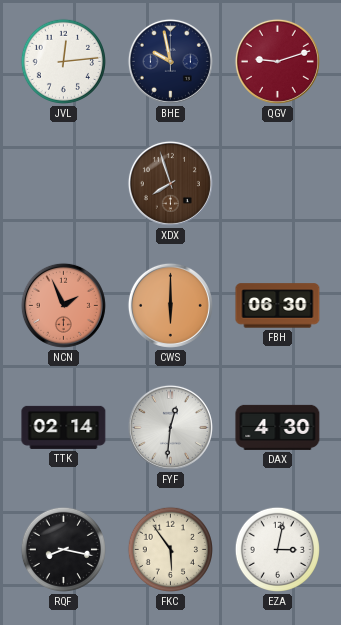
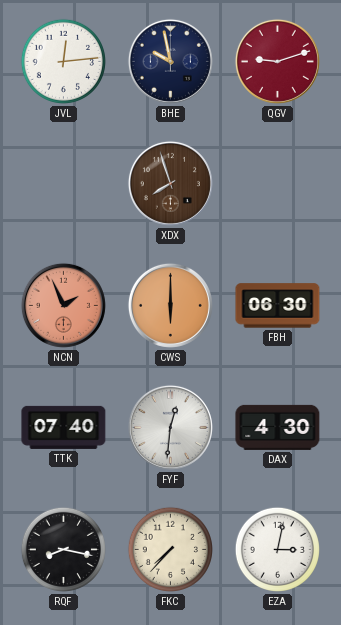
TTK: 02:14 -> 07:40 (64, 427)
FKC: 5:54 -> 7:37 (170, 549)
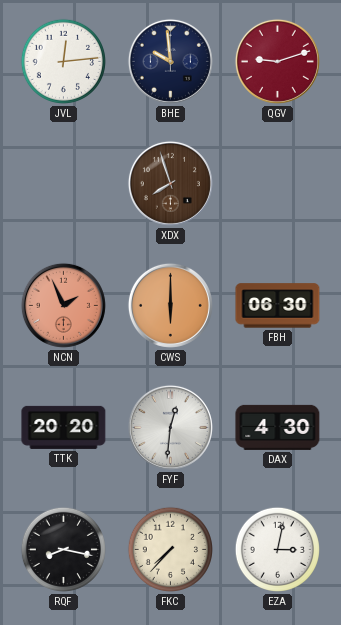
BHE: 9:58 -> 9:59 (170, 61)
TTK: 07:40 -> 20:20 (64, 427)
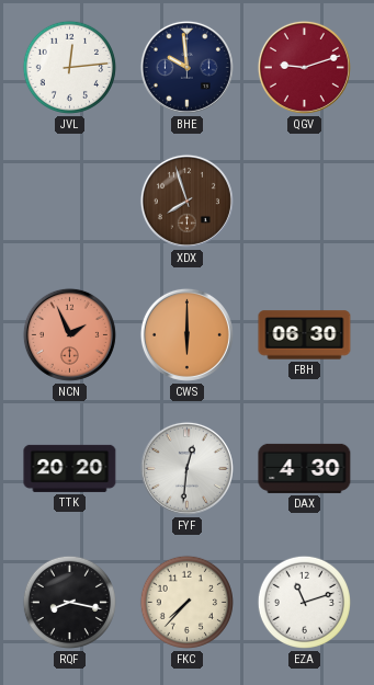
EZA: 3:02 -> 11:12 (304, 602)
